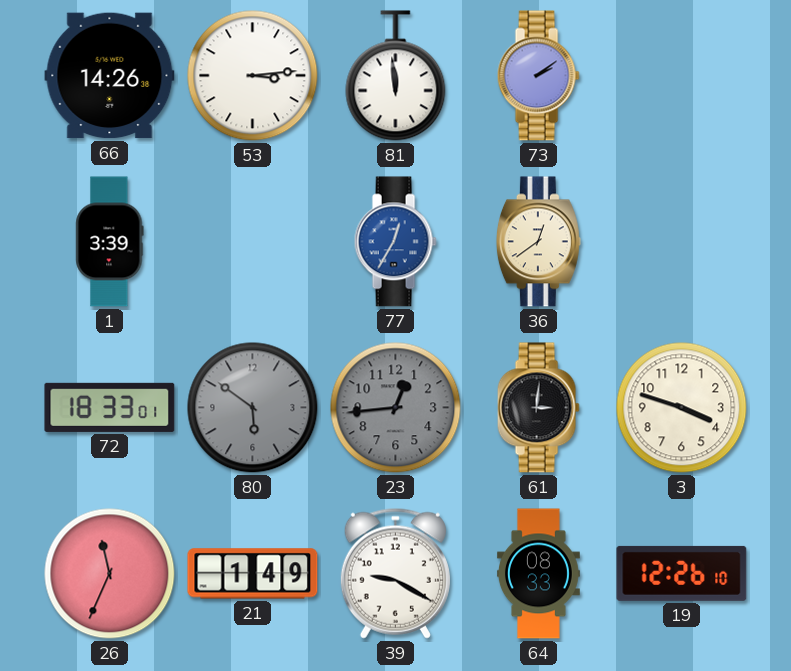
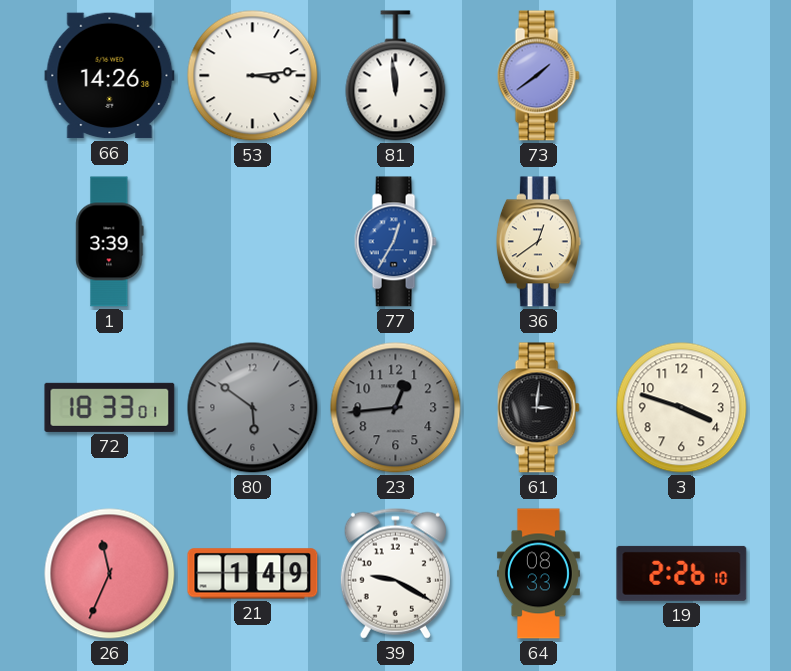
73: 2:09 -> 1:39 (538, 76)
19: 12:26 -> 2:26 (682, 573)
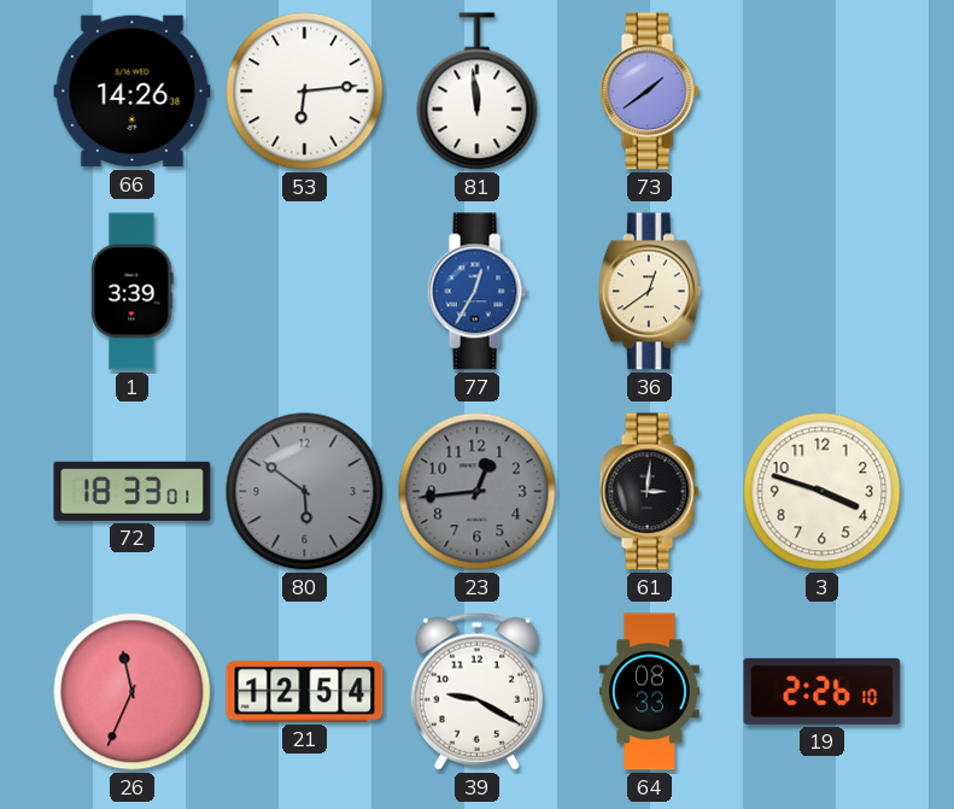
53: 3:14 -> 6:14 (305, 92)
21: 1:49 -> 12:54 (305, 692)
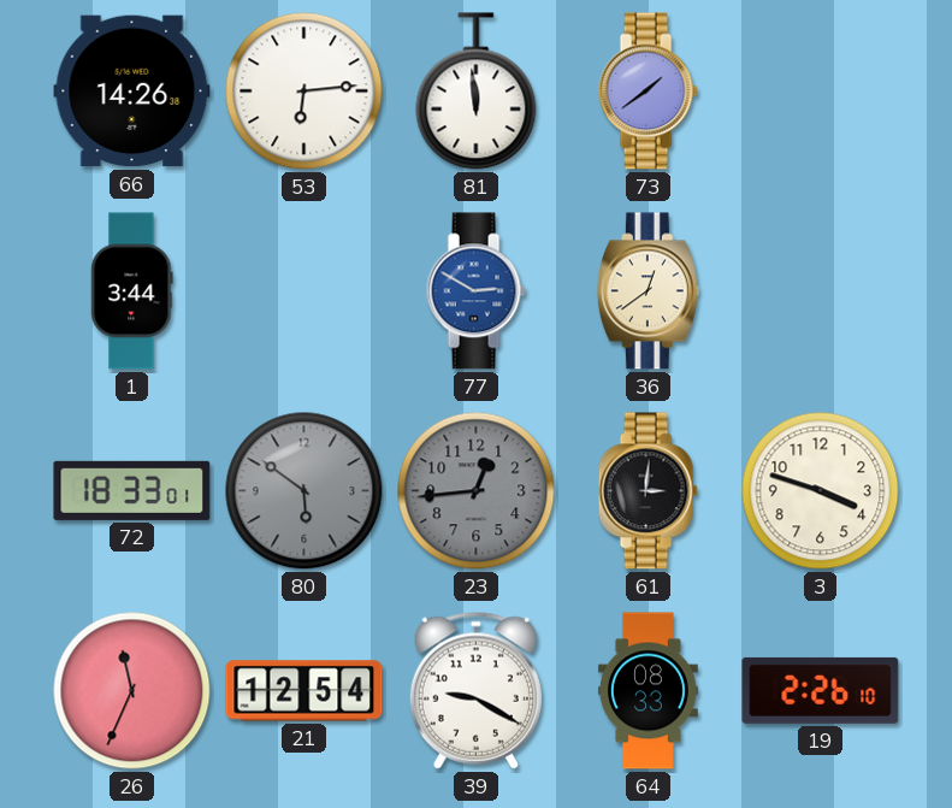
1: 3:39 -> 3:44 (132, 291)
77: 12:35 -> 2:50 (475, 291)
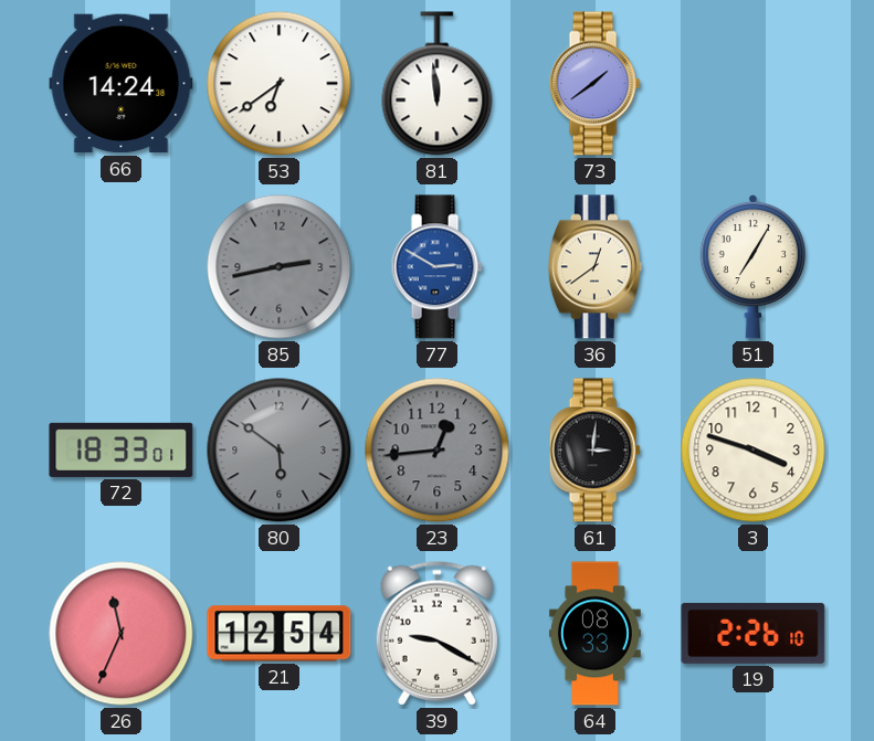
66: 14:26 -> 14:24 (122, 84)
53: 6:14 -> 6:39 (280, 84)
1: 3:44 -> none (132, 291)
85: none -> 2:43 (280, 267)
51: none -> 7:05 (752, 266)
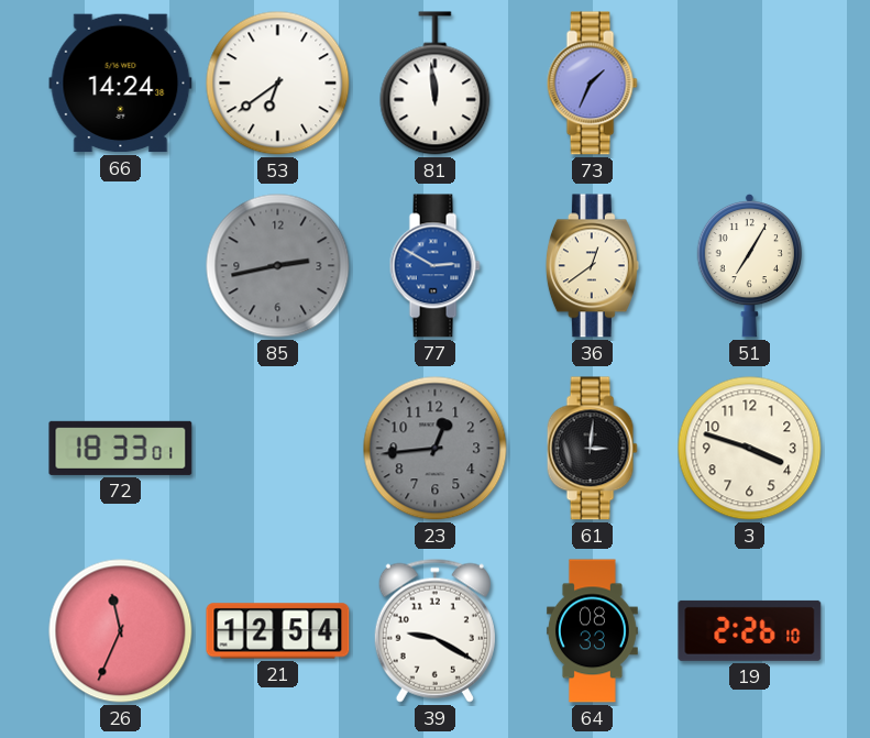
73: 1:39 -> 1:34 (592, 84)
80: 5:51 -> none (280, 451)
